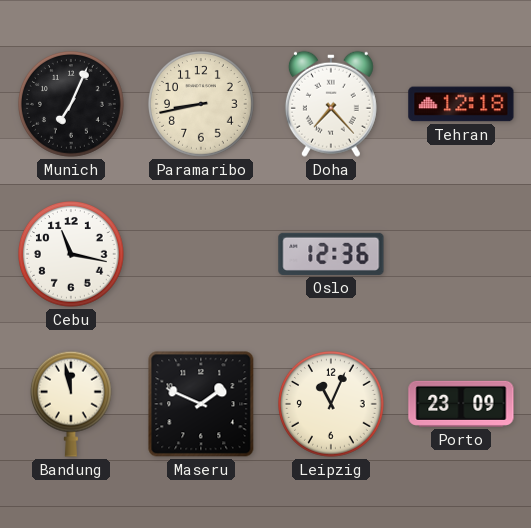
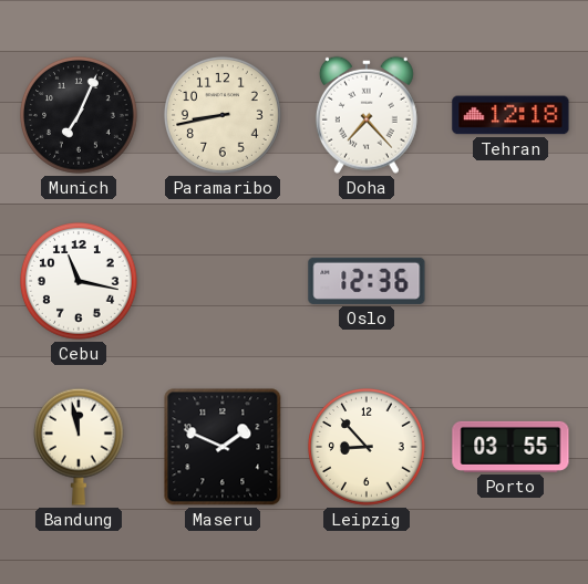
Leipzig: 11:04 -> 8:53 (368, 448)
Porto: 23:09 -> 03:55 (510, 447)
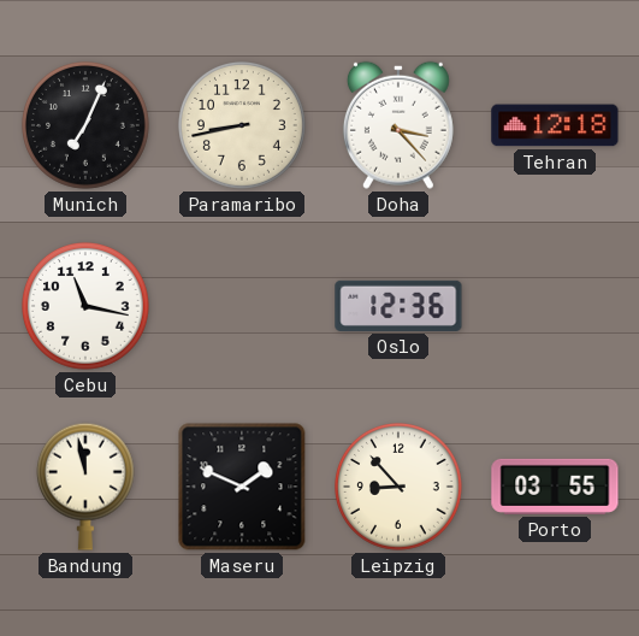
Doha: 7:23 -> 3:23 (398, 125)
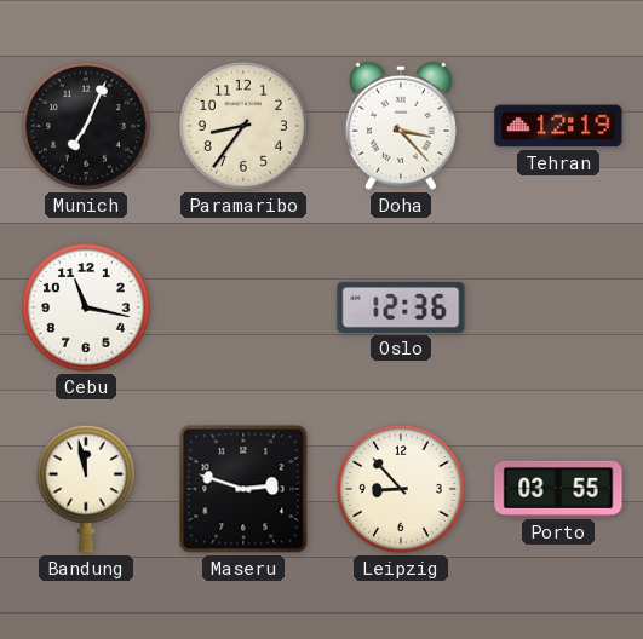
Paramaribo: 8:43 -> 8:36 (245, 127)
Tehran: 12:18 -> 12:19 (558, 126)
Maseru: 1:49 -> 2:48 (243, 489)
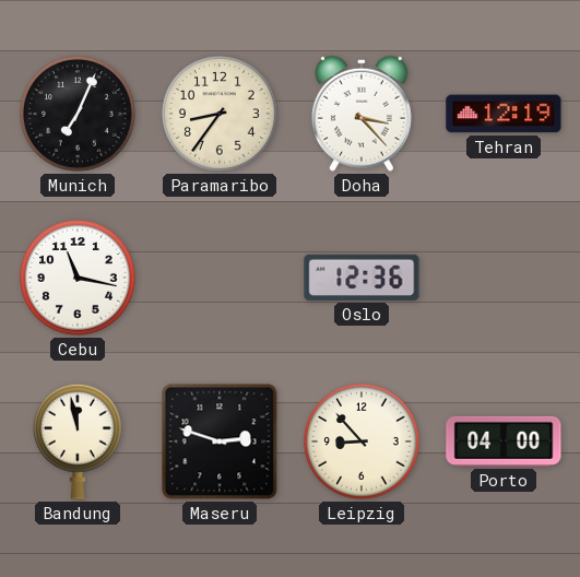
Porto: 03:55 -> 04:00 (504, 441)
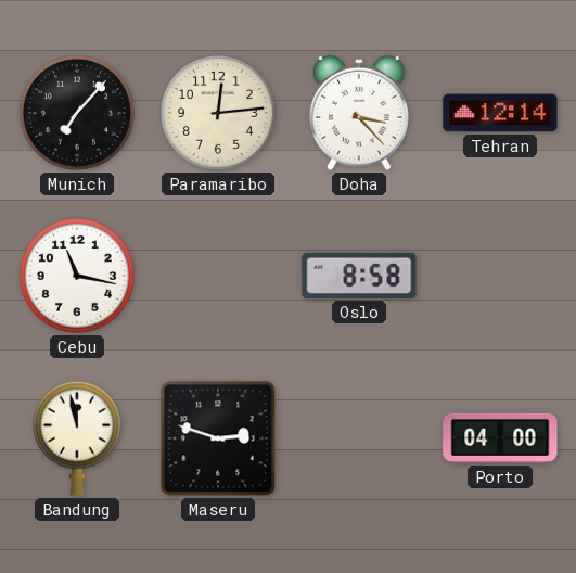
Munich: 7:04 -> 7:07 (78, 114)
Paramaribo: 8:36 -> 12:14 (219, 114)
Tehran: 12:19 -> 12:14 (500, 113)
Oslo: 12:36 -> 8:58 (359, 276)
Leipzig: 8:53 -> none (363, 443)
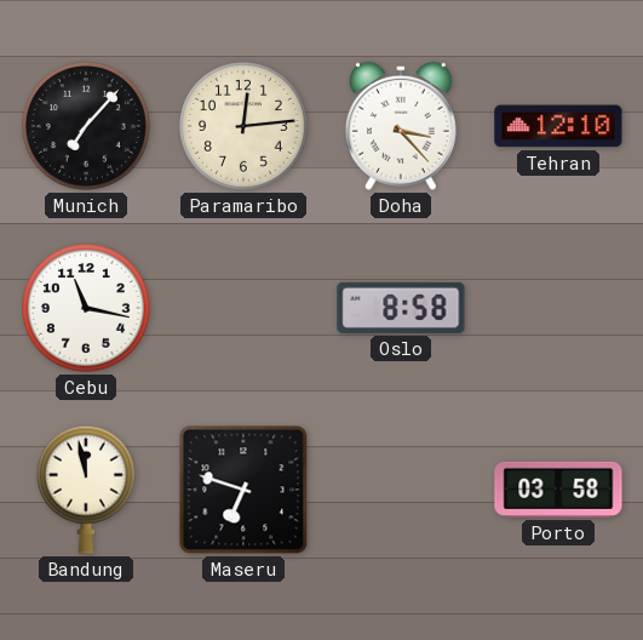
Tehran: 12:14 -> 12:10 (558, 126)
Maseru: 2:48 -> 6:48 (243, 490)
Porto: 04:00 -> 03:58 (558, 490)
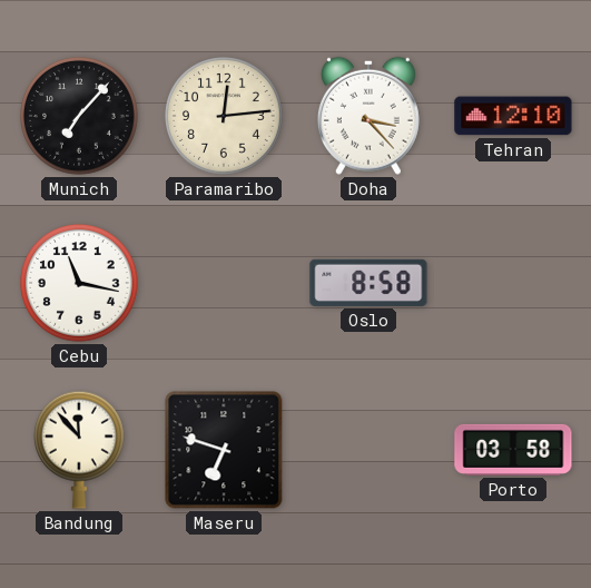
Bandung: 11:58 -> 11:53 (79, 450)
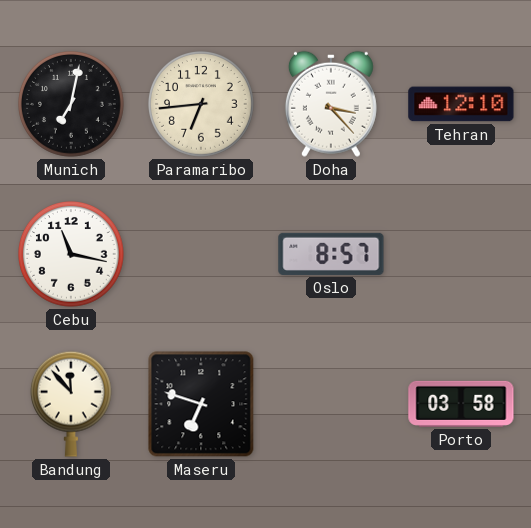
Munich: 7:07 -> 7:02 (72, 105)
Paramaribo: 12:14 -> 6:44 (202, 105)
Oslo: 8:58 -> 8:57 (331, 254)
